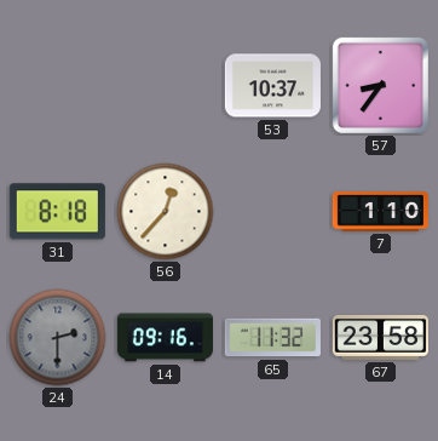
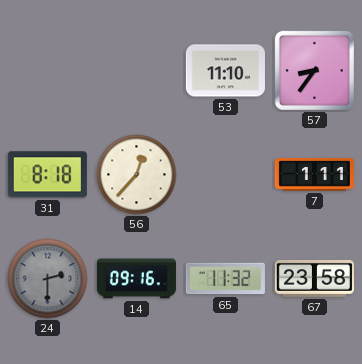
53: 10:37 -> 11:10 (225, 71)
7: 1:10 -> 1:11 (314, 175)
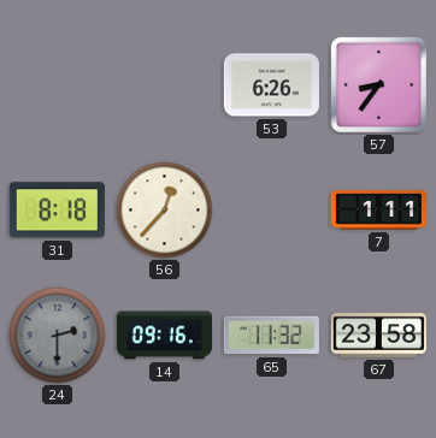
53: 11:10 -> 6:26 (271, 85)
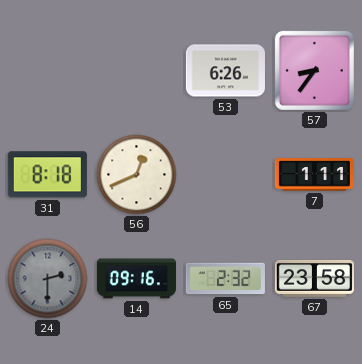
56: 12:37 -> 12:41 (137, 175)
65: 11:32 -> 2:32 (225, 279)
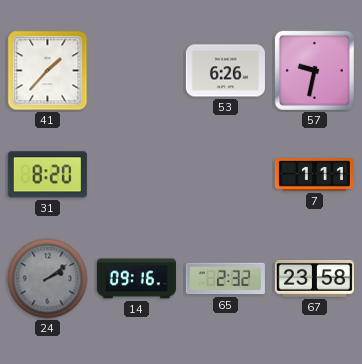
41: none -> 1:37 (48, 71)
57: 8:36 -> 9:32 (314, 70)
31: 8:18 -> 8:20 (47, 175)
56: 12:41 -> none (137, 175)
24: 2:30 -> 2:09 (48, 279)
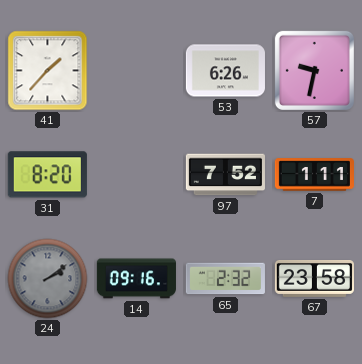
97: none -> 7:52 (225, 175)
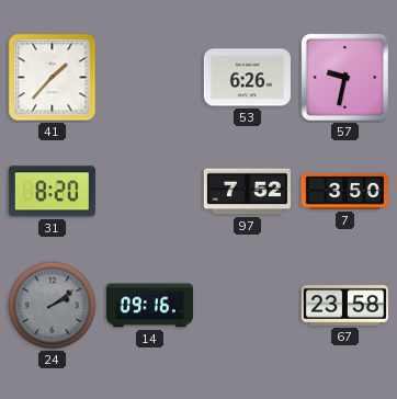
7: 1:11 -> 3:50 (344, 192)
65: 2:32 -> none (225, 279)
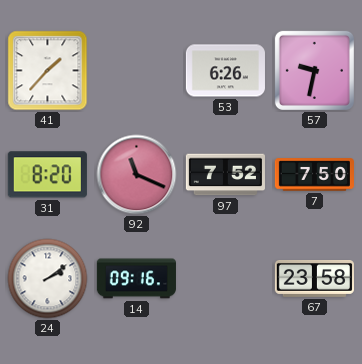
92: none -> 11:19 (137, 175)
7: 3:50 -> 7:50 (314, 175)
24 dial: grey -> white (48, 279)
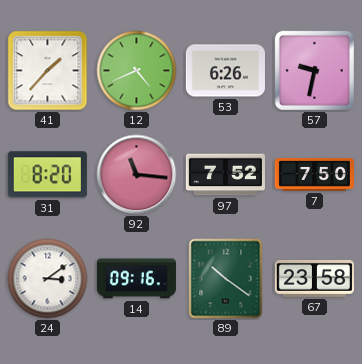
12: none -> 4:41 (137, 71)
92: 11:19 -> 11:16 (137, 175)
24: 2:09 -> 3:09 (48, 279)
89: none -> 10:21 (226, 279)
